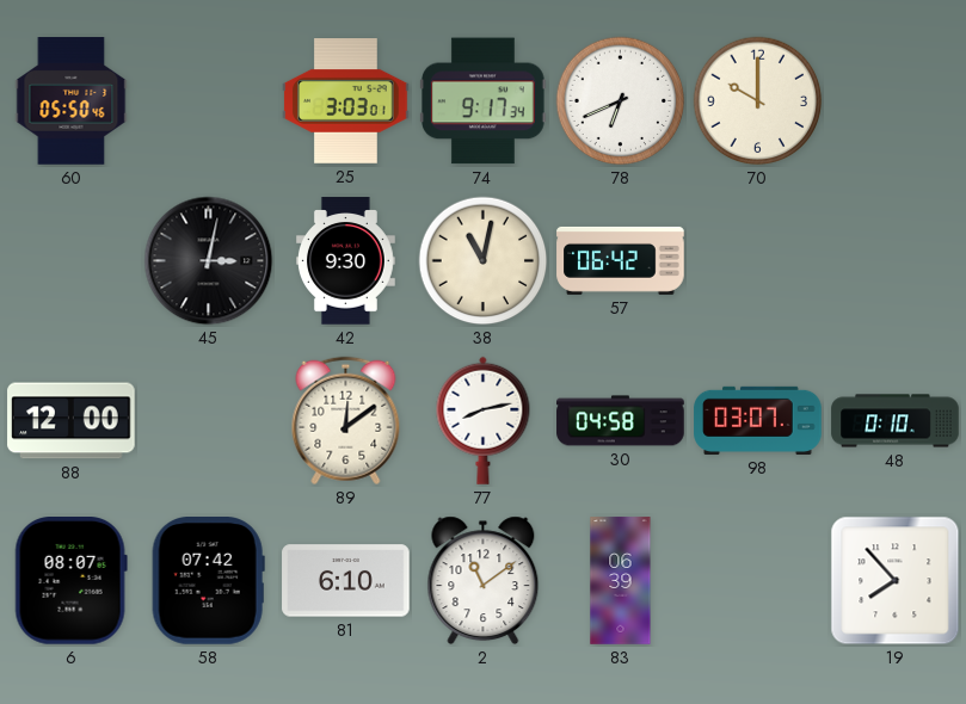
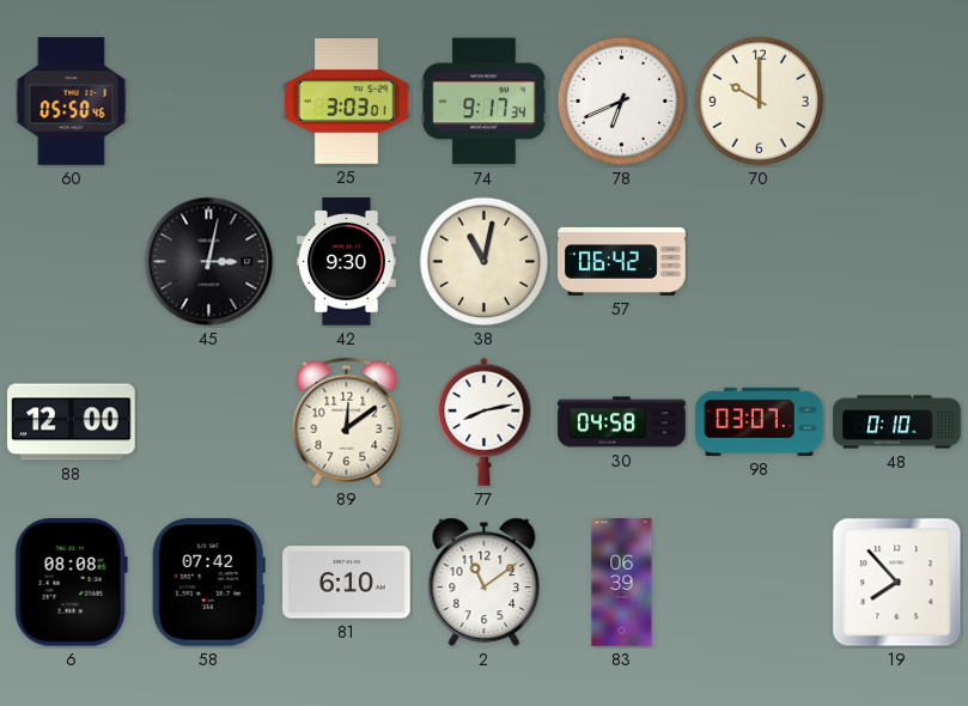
6: 08:07 -> 08:08 (71, 583)
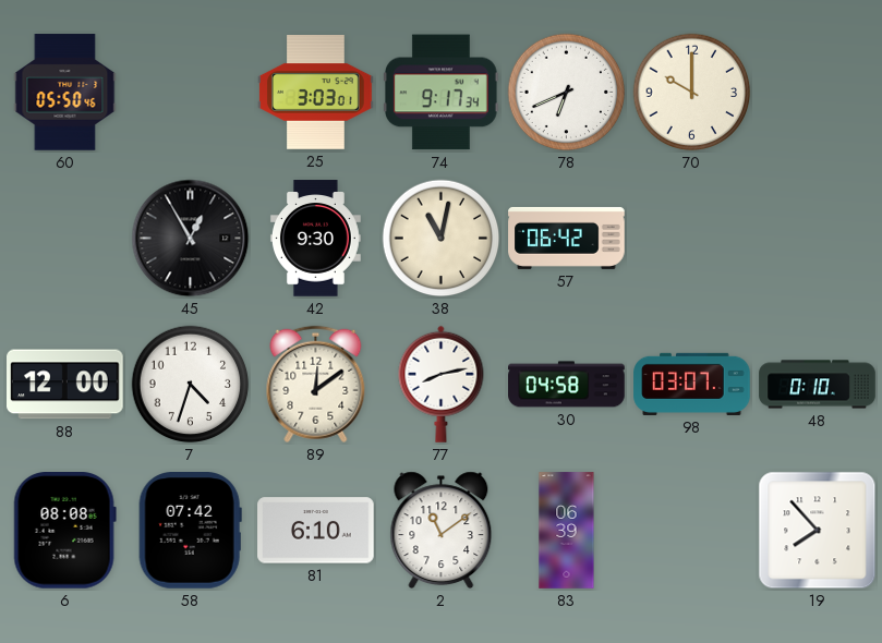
45: 3:02 -> 12:55 (191, 239)
7: none -> 4:33 (191, 385)
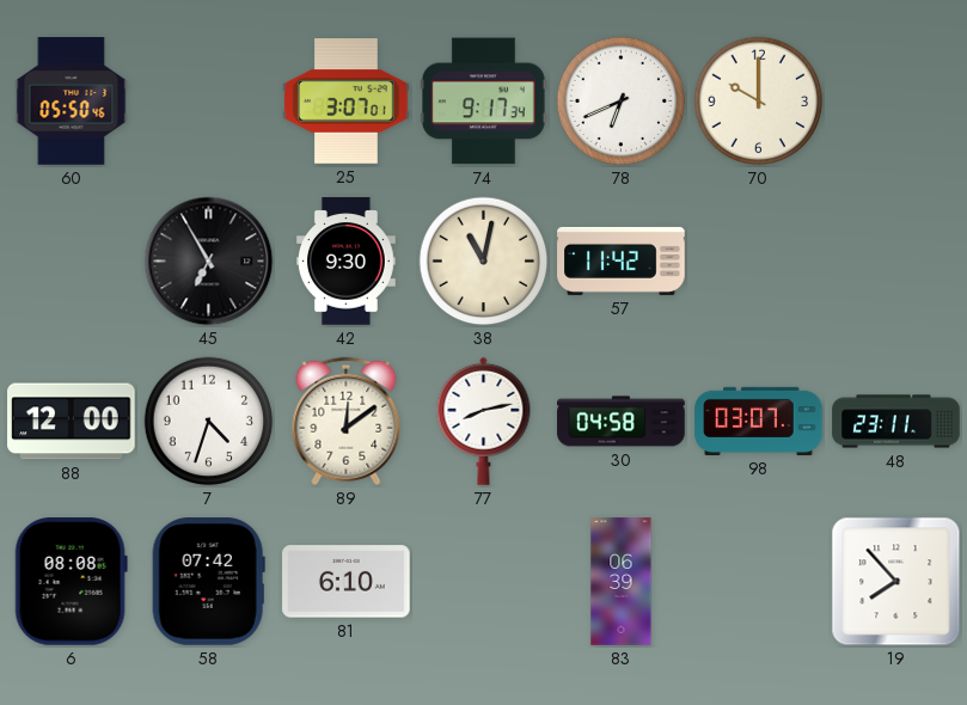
25: 3:03 -> 3:07 (347, 102)
45: 12:55 -> 6:55 (209, 262)
57: 06:42 -> 11:42 (622, 260)
48: 0:10 -> 23:11 (896, 422)
2: 11:09 -> none (442, 530)
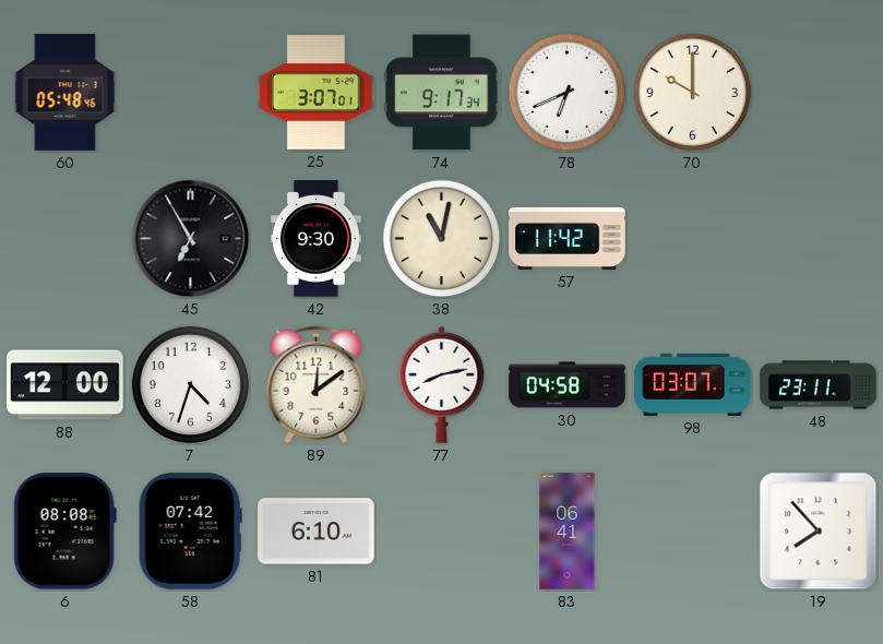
60: 05:50 -> 05:48 (65, 93)
83: 06:39 -> 06:41 (568, 532)
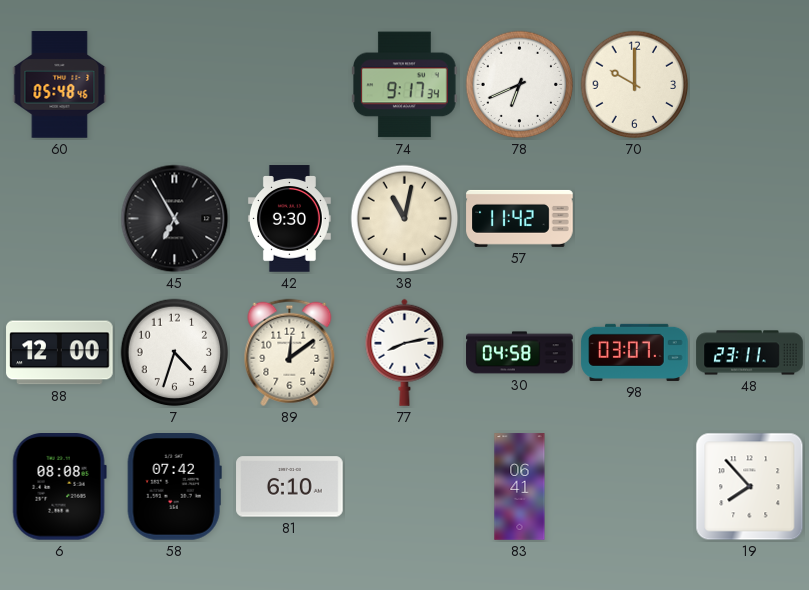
25: 3:07 -> none (317, 93)
